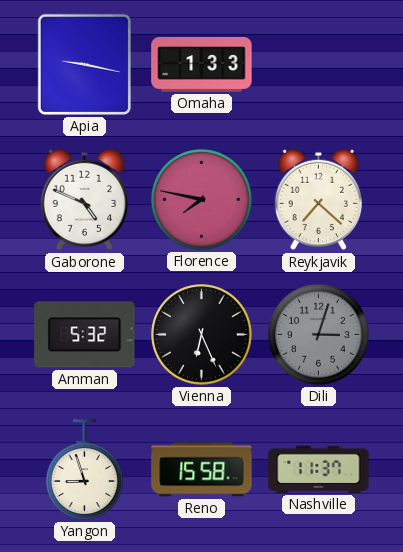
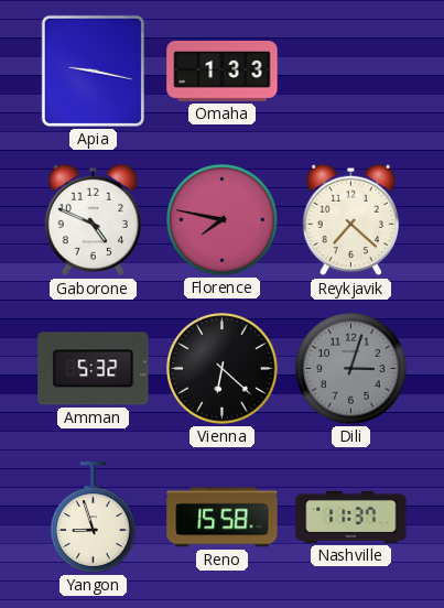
Vienna: 6:26 -> 6:22 (223, 369)
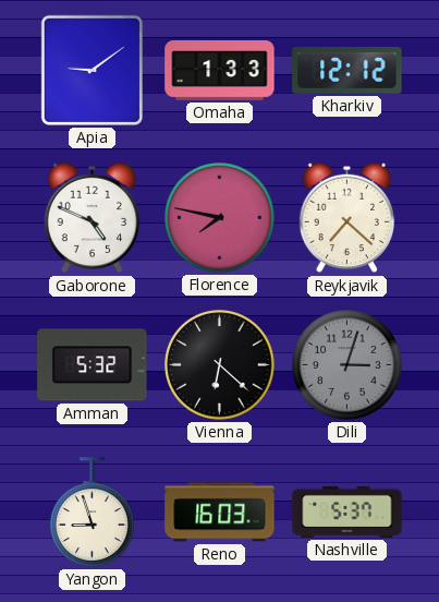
Apia: 9:17 -> 9:09 (92, 70)
Kharkiv: none -> 12:12 (347, 70)
Reno: 15:58 -> 16:03 (220, 513)
Nashville: 11:37 -> 5:37 (347, 511)
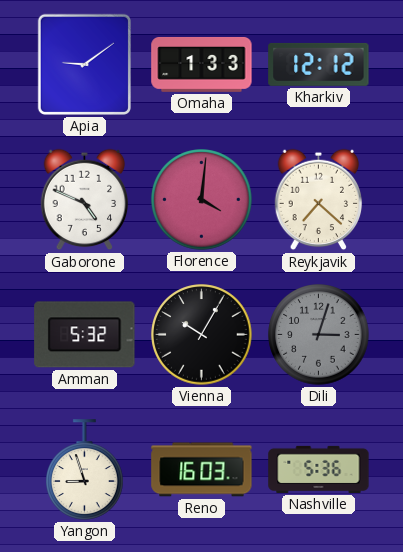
Florence: 7:47 -> 4:01 (202, 200)
Vienna: 6:22 -> 10:05 (202, 335)
Nashville: 5:37 -> 5:36 (319, 469)
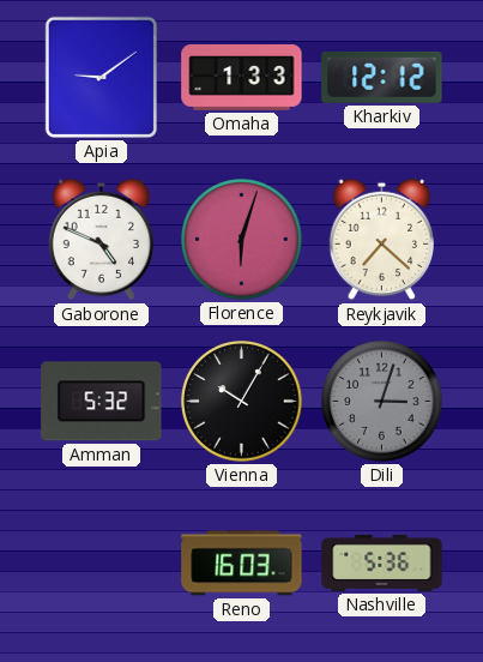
Florence: 4:01 -> 6:03 (242, 240)
Yangon: 8:57 -> none (85, 470)
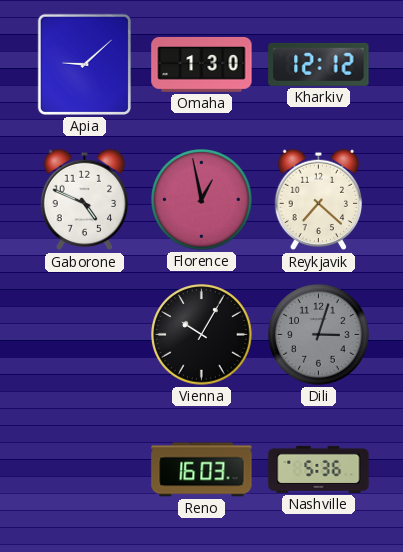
Apia: 9:09 -> 9:08 (84, 64)
Omaha: 1:33 -> 1:30 (202, 64)
Florence: 6:03 -> 12:58 (202, 200)
Amman: 5:32 -> none (102, 402)
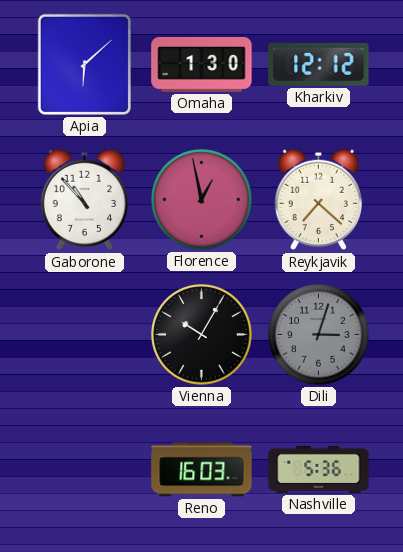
Apia: 9:08 -> 6:08 (84, 64)
Gaborone: 4:49 -> 10:53 (85, 200)
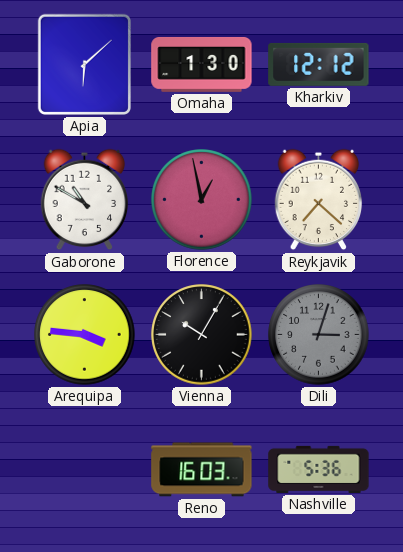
Gaborone: 10:53 -> 10:50 (85, 200)
Arequipa: none -> 3:46 (85, 335)
